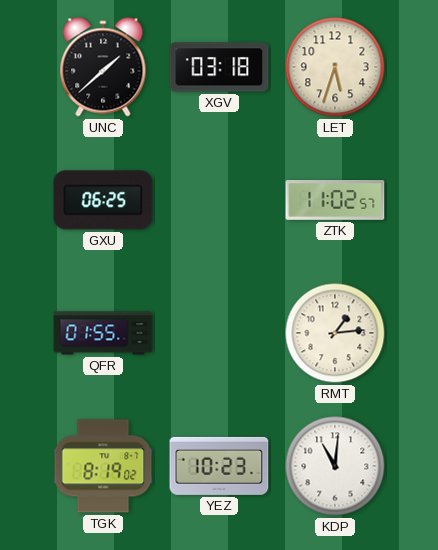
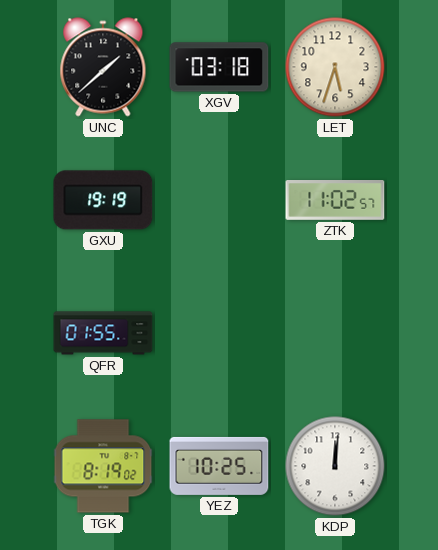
GXU: 06:25 -> 19:19 (103, 200)
RMT: 1:14 -> none (335, 333)
YEZ: 10:23 -> 10:25 (219, 466)
KDP: 11:01 -> 12:01 (335, 466)
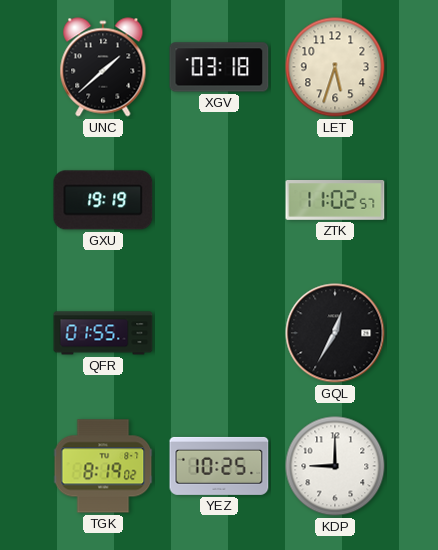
GQL: none -> 12:35 (335, 333)
KDP: 12:01 -> 9:00 (335, 466)
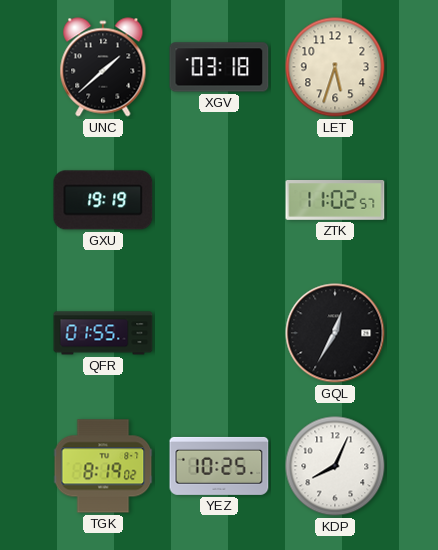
KDP: 9:00 -> 8:04 (335, 466)
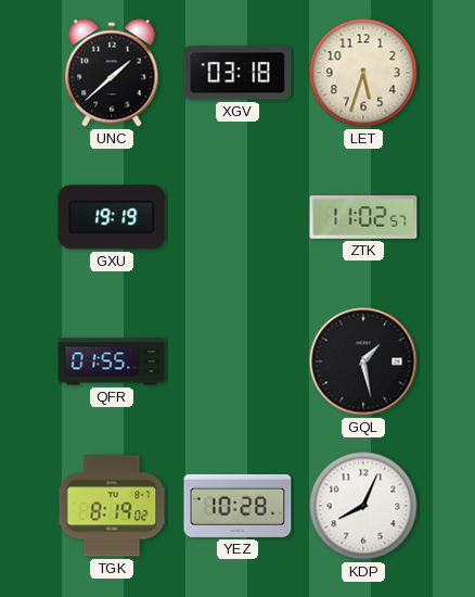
GQL: 12:35 -> 1:28 (363, 361)
YEZ: 10:25 -> 10:28 (237, 506)
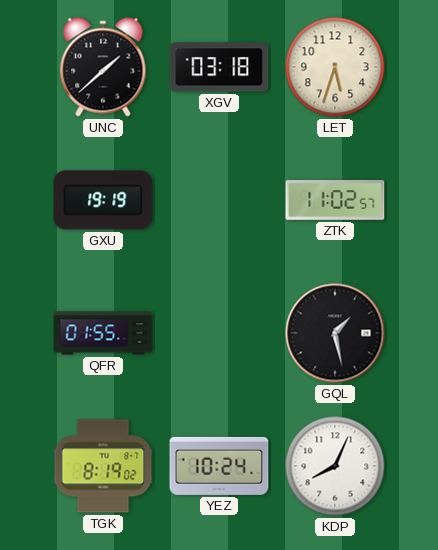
YEZ: 10:28 -> 10:24 (219, 466)
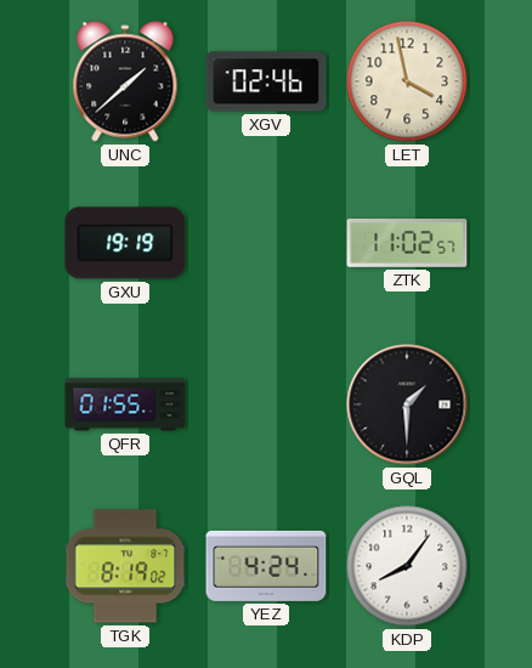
XGV: 03:18 -> 02:46 (266, 81)
LET: 5:33 -> 3:58 (407, 81)
GQL: 1:28 -> 1:30 (407, 404)
YEZ: 10:24 -> 4:24 (266, 566)
KDP: 8:04 -> 8:06 (407, 566)
